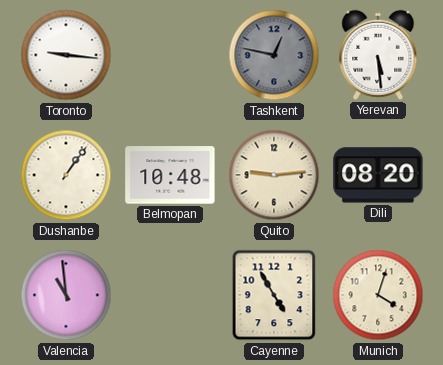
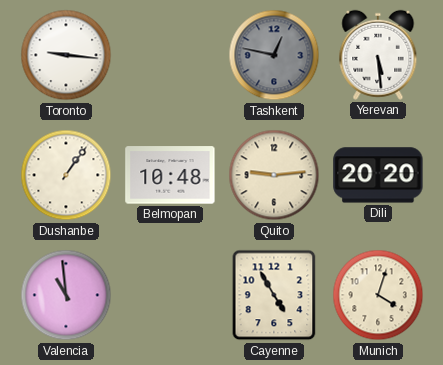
Dili: 08:20 -> 20:20 (378, 175)
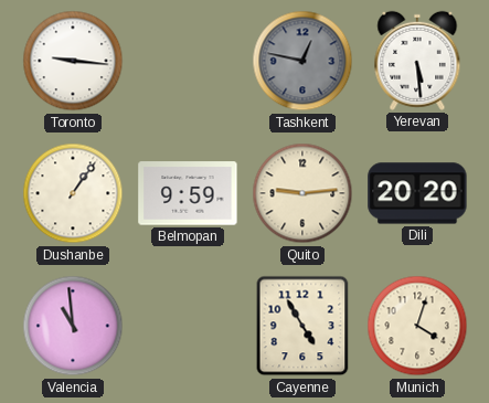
Belmopan: 10:48 -> 9:59 (188, 193)
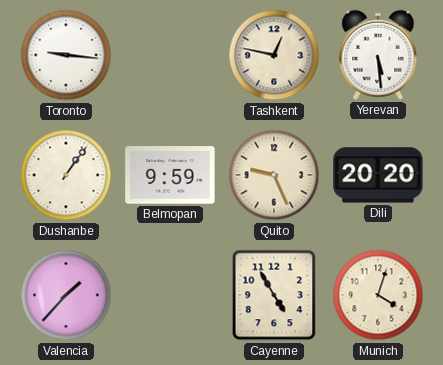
Tashkent dial: grey -> cream (274, 55)
Quito: 9:14 -> 9:26 (274, 175)
Valencia: 10:59 -> 1:37 (66, 295)
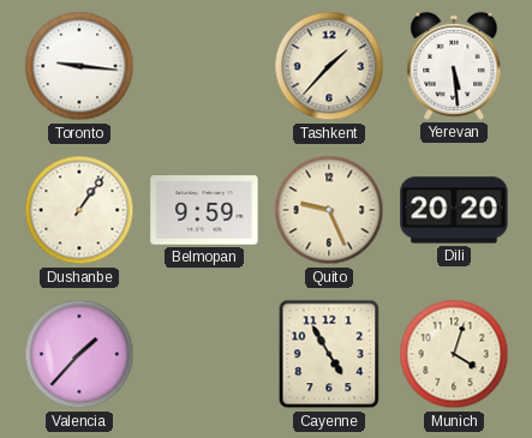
Tashkent: 12:47 -> 1:37 (329, 66)
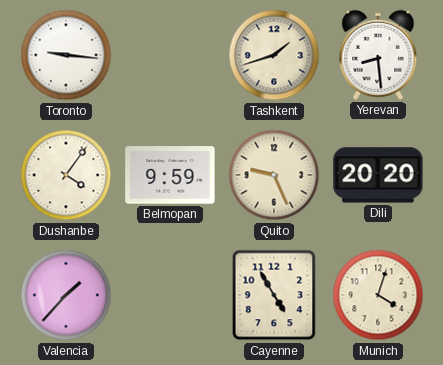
Tashkent: 1:37 -> 1:42 (274, 55)
Yerevan: 5:29 -> 8:29 (378, 55)
Dushanbe: 1:06 -> 4:06 (66, 175)
